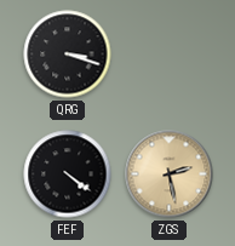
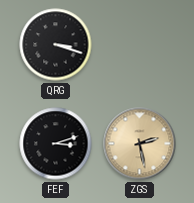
FEF: 4:21 -> 3:12 (56, 144)
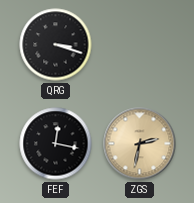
FEF: 3:12 -> 12:17 (56, 144)
ZGS: 2:28 -> 2:32 (140, 144)
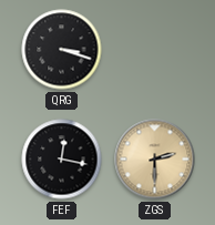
ZGS: 2:32 -> 2:30 (155, 160)
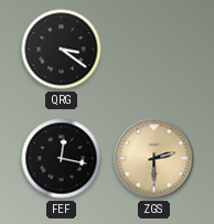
QRG: 3:18 -> 3:21 (62, 50)
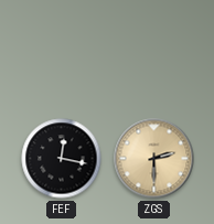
QRG: 3:21 -> none (62, 50)
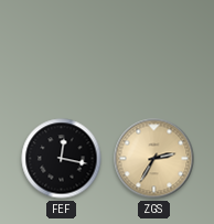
ZGS: 2:30 -> 2:35 (154, 159)
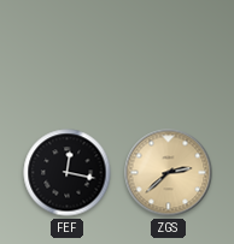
ZGS: 2:35 -> 2:38 (169, 173)
